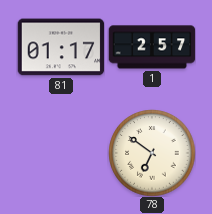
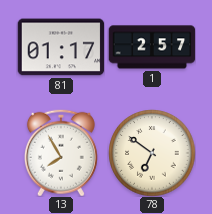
13: none -> 7:55 (61, 153)
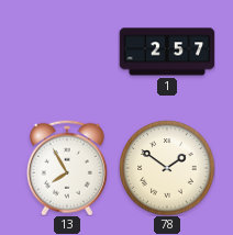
81: 01:17 -> none (61, 47)
78: 6:51 -> 1:51 (167, 168)
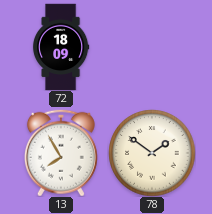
72: none -> 18:09 (61, 47)
1: 2:57 -> none (167, 52)
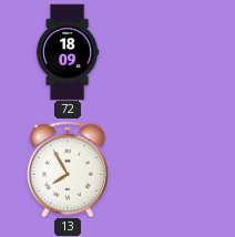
78: 1:51 -> none (152, 153)
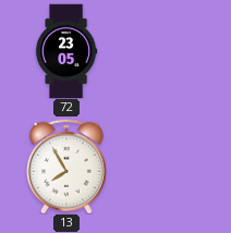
72: 18:09 -> 23:05 (66, 51)
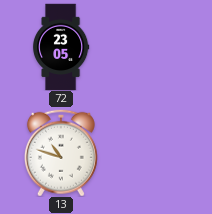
13: 7:55 -> 10:48 (61, 153)
